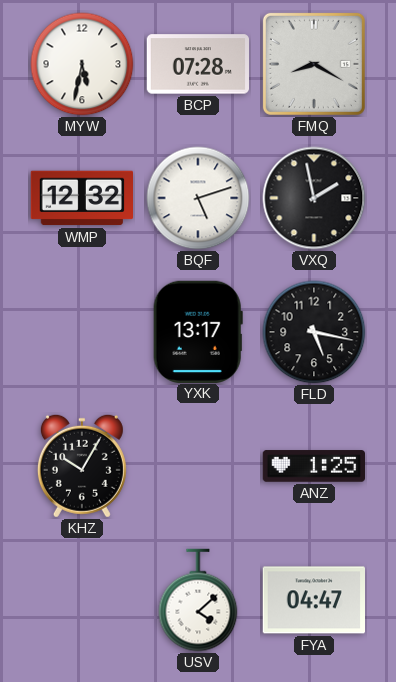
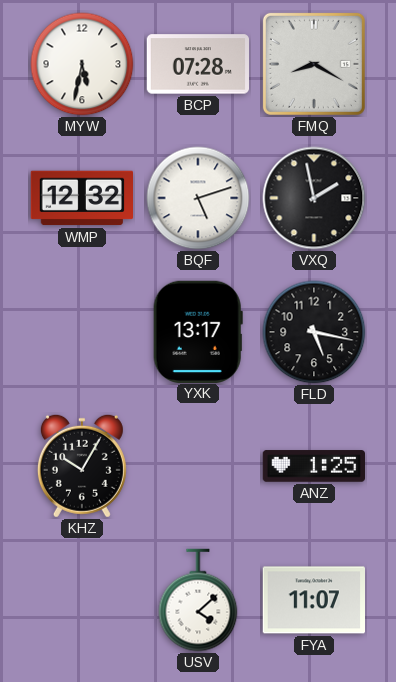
FYA: 04:47 -> 11:07 (313, 600)
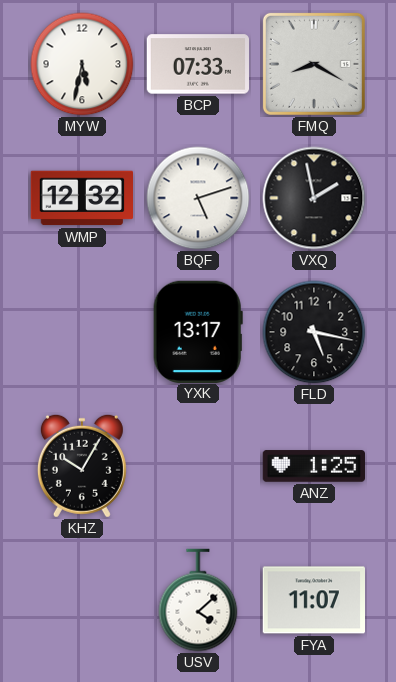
BCP: 07:28 -> 07:33 (197, 64)
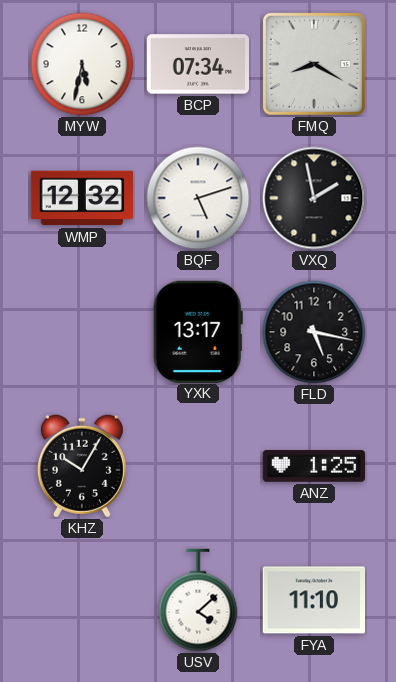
BCP: 07:33 -> 07:34 (197, 64)
FYA: 11:07 -> 11:10 (313, 600)
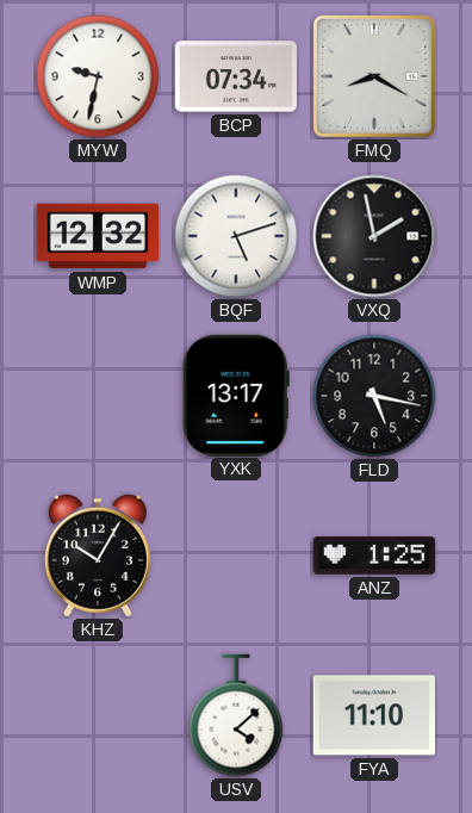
MYW: 5:32 -> 9:32 (98, 76)
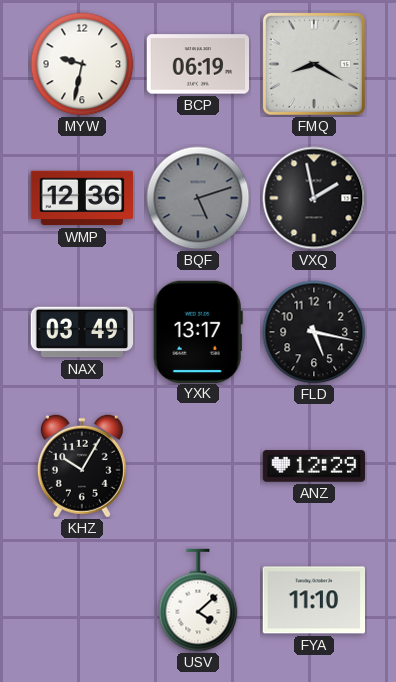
BCP: 07:34 -> 06:19 (197, 64)
WMP: 12:32 -> 12:36 (81, 198)
BQF dial: white -> grey (198, 198)
NAX: none -> 03:49 (82, 332)
ANZ: 1:25 -> 12:29 (313, 466)
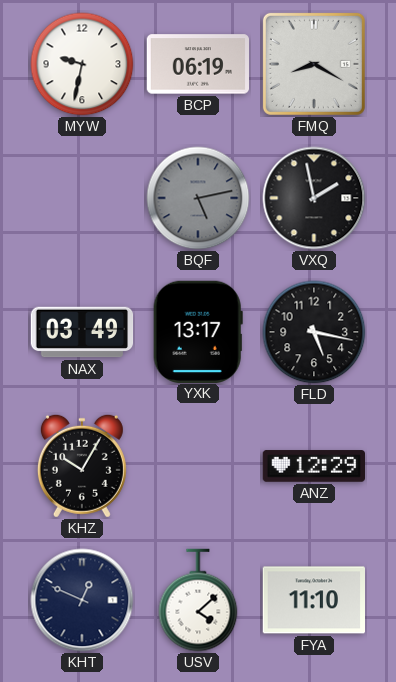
WMP: 12:36 -> none (81, 198)
BQF: 5:12 -> 5:13 (198, 198)
KHT: none -> 12:49 (82, 600)
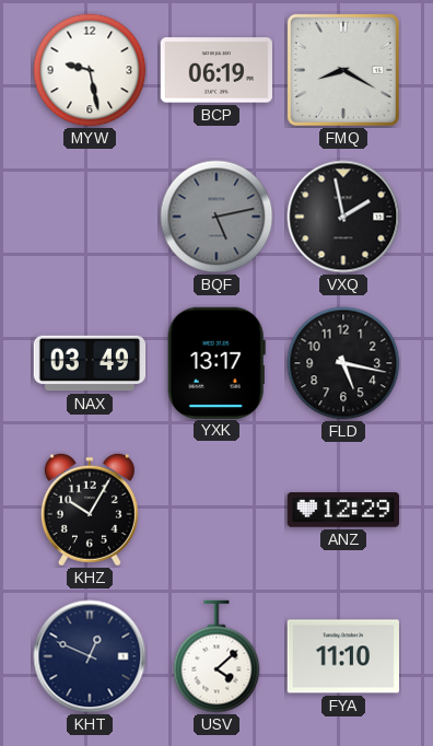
MYW: 9:32 -> 9:28 (90, 70)
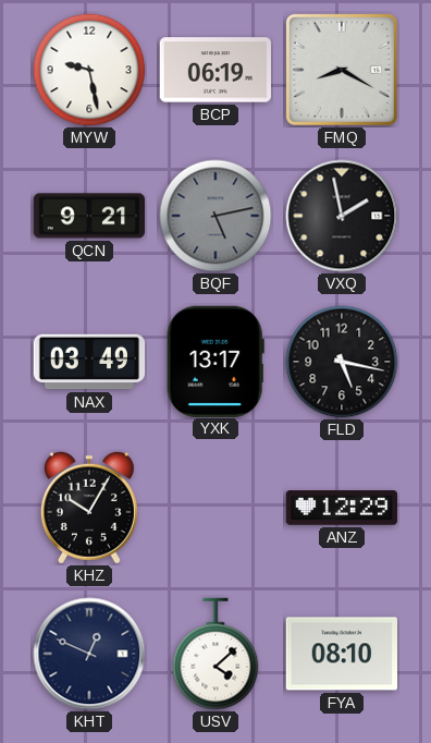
QCN: none -> 9:21 (88, 216)
FYA: 11:10 -> 08:10 (341, 654)
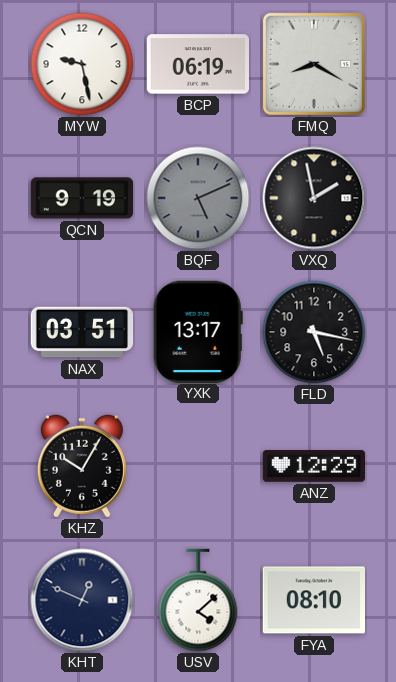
QCN: 9:21 -> 9:19 (81, 198)
BQF: 5:13 -> 5:11 (198, 198)
NAX: 03:49 -> 03:51 (82, 332)
